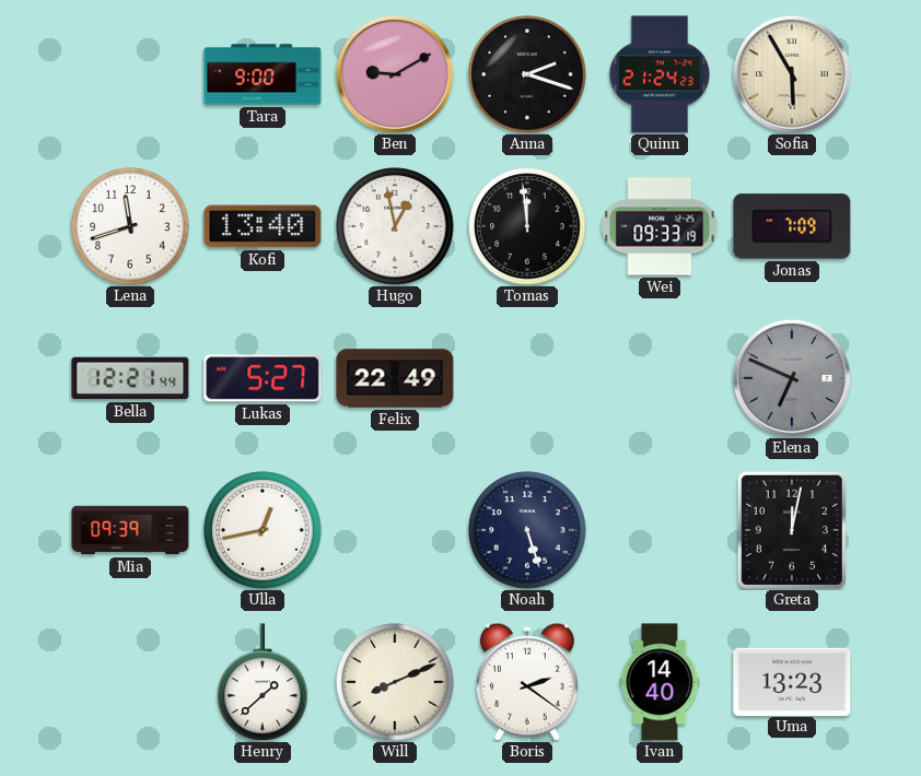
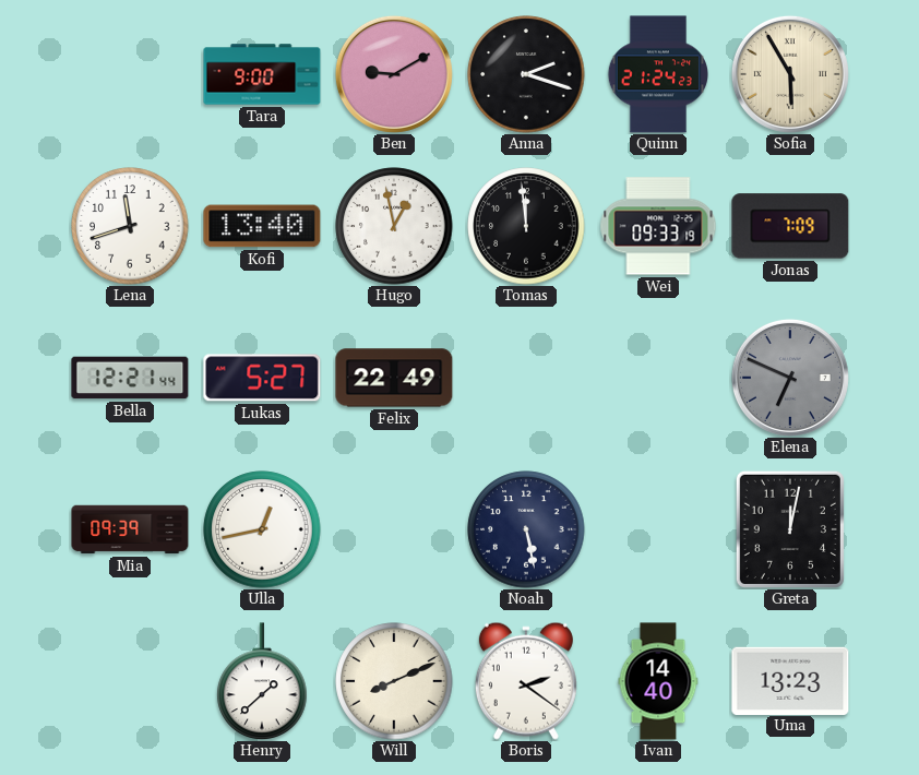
Noah: 5:27 -> 5:28 (526, 529)
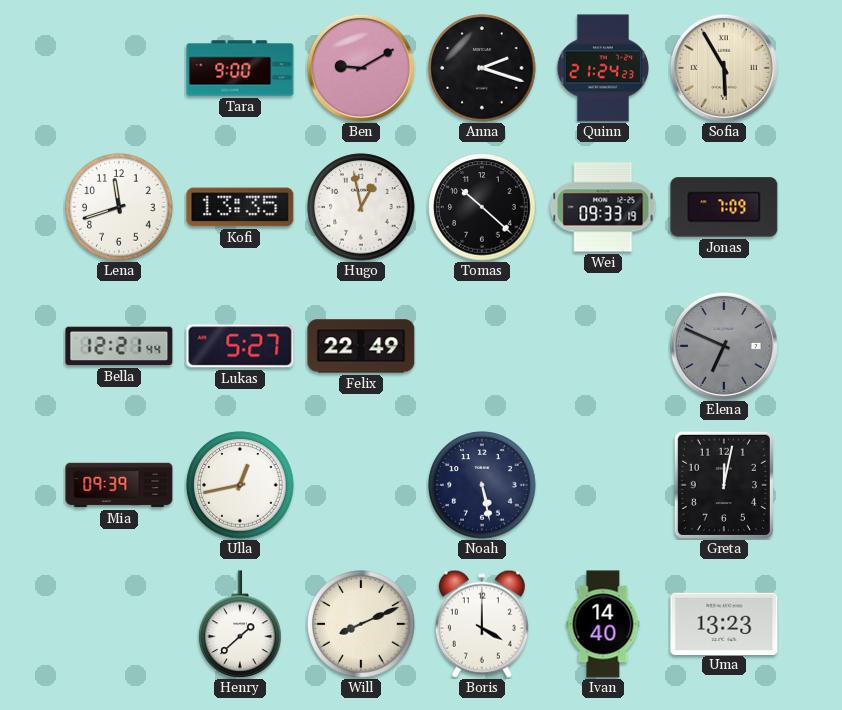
Kofi: 13:40 -> 13:35 (240, 207)
Tomas: 11:59 -> 10:22 (482, 207)
Boris: 2:21 -> 4:00 (482, 624)
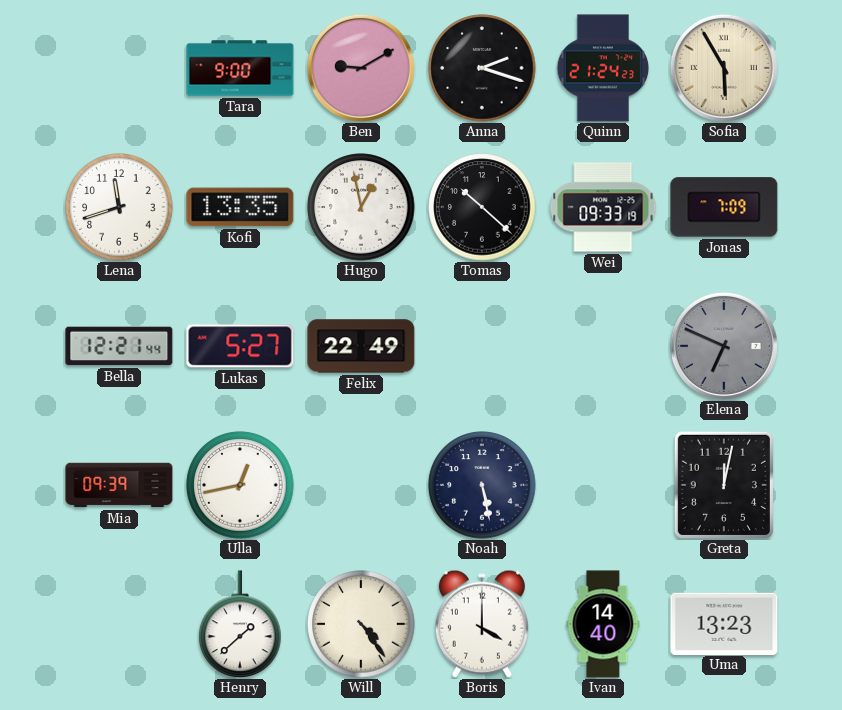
Will: 8:11 -> 4:24 (361, 624)
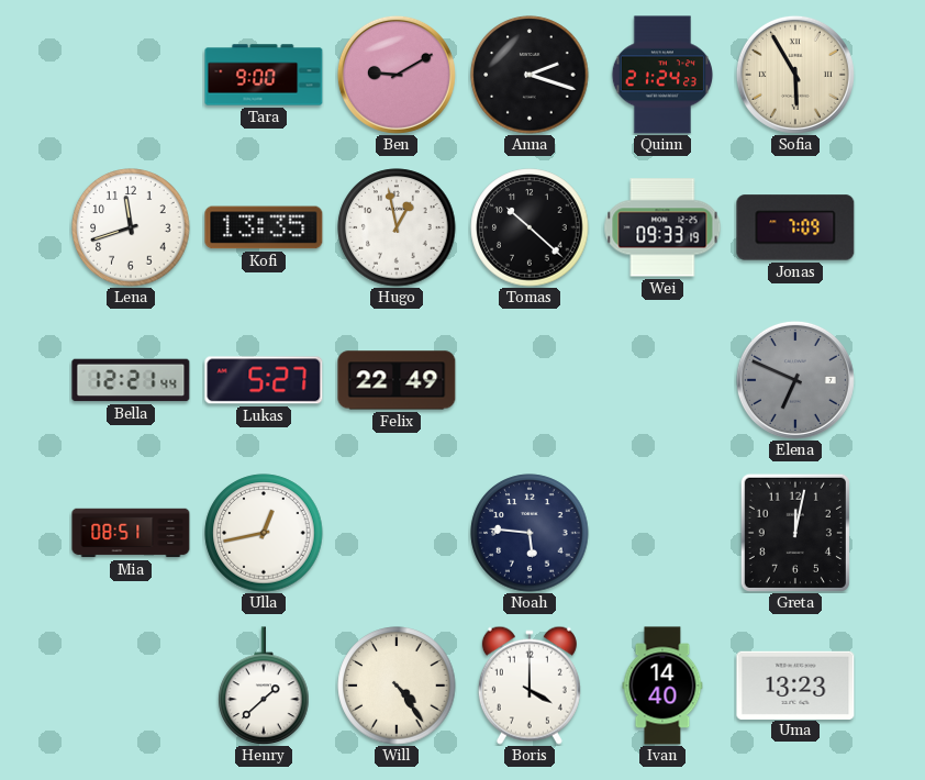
Mia: 09:39 -> 08:51 (131, 533)
Noah: 5:28 -> 5:46 (530, 533)
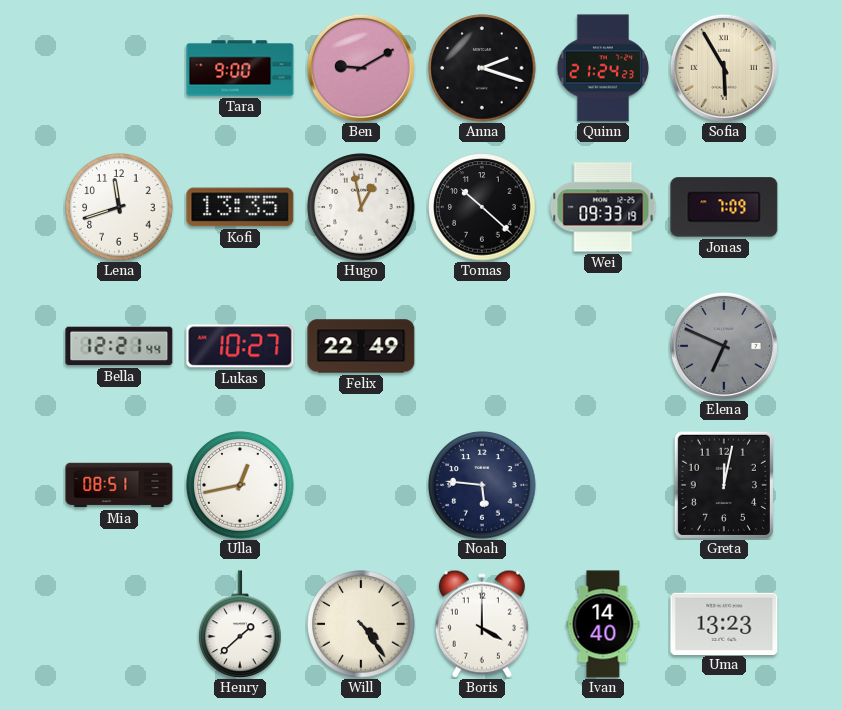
Lukas: 5:27 -> 10:27 (240, 346)
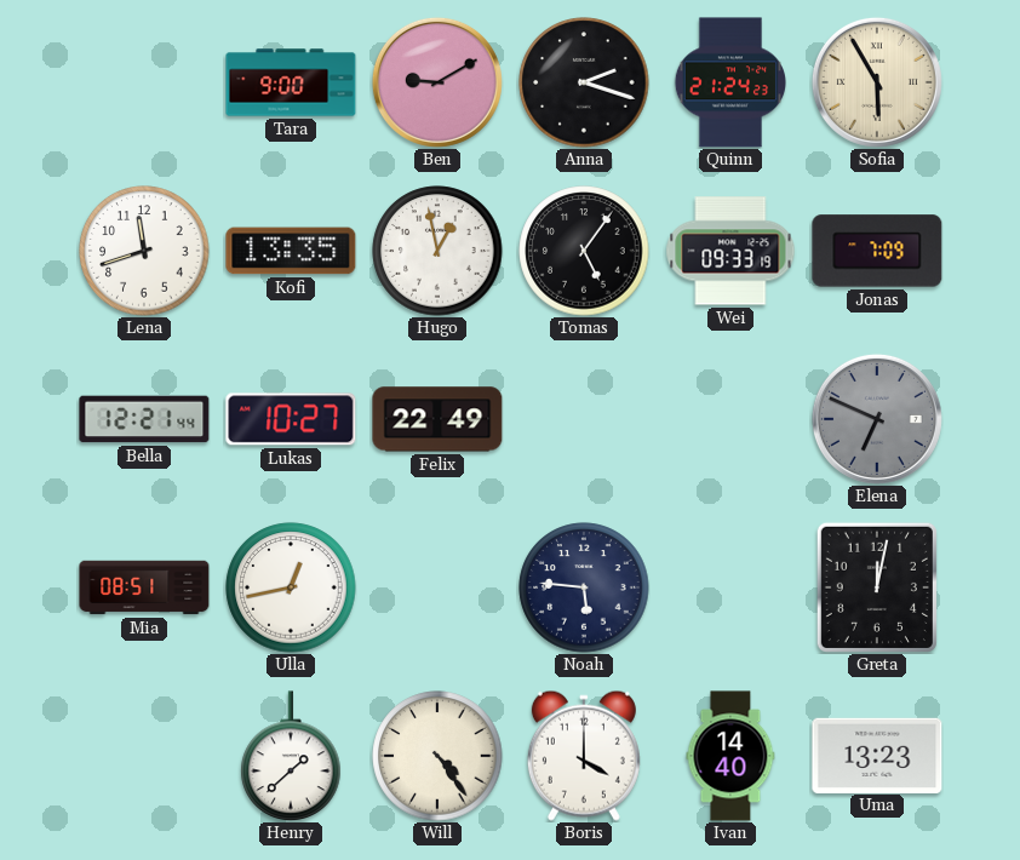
Tomas: 10:22 -> 5:06 (584, 251)
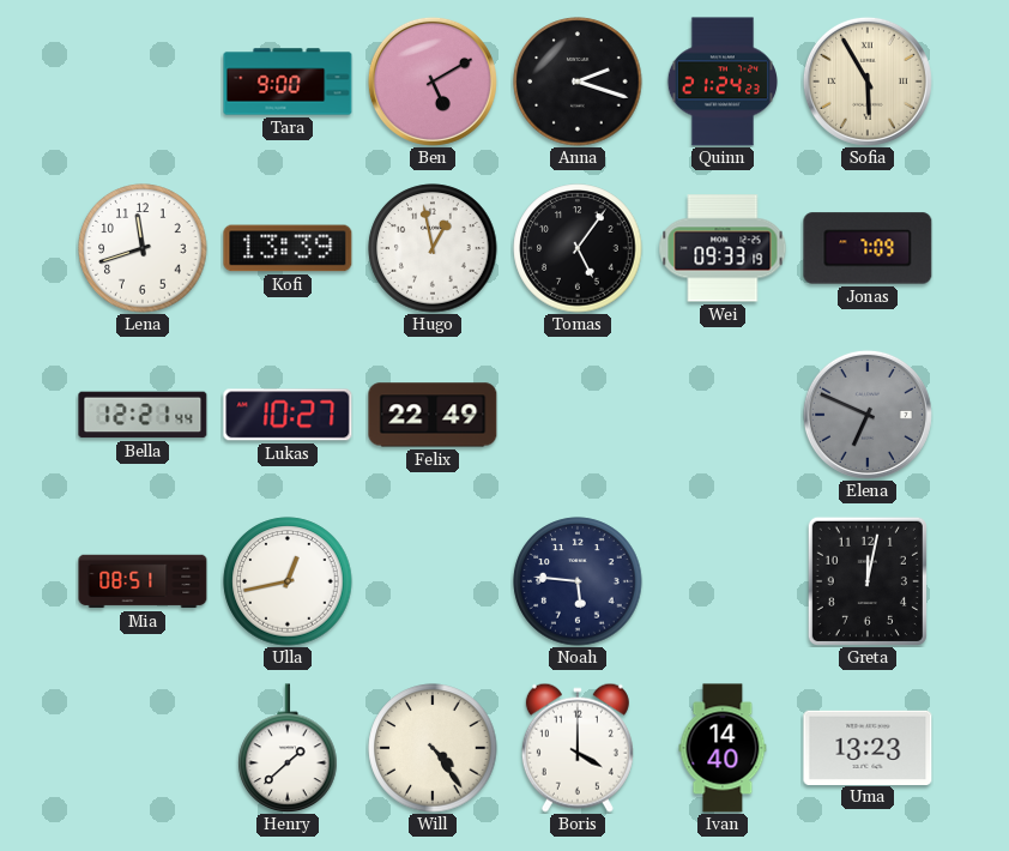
Ben: 9:10 -> 5:10 (433, 82)
Kofi: 13:35 -> 13:39 (288, 248)
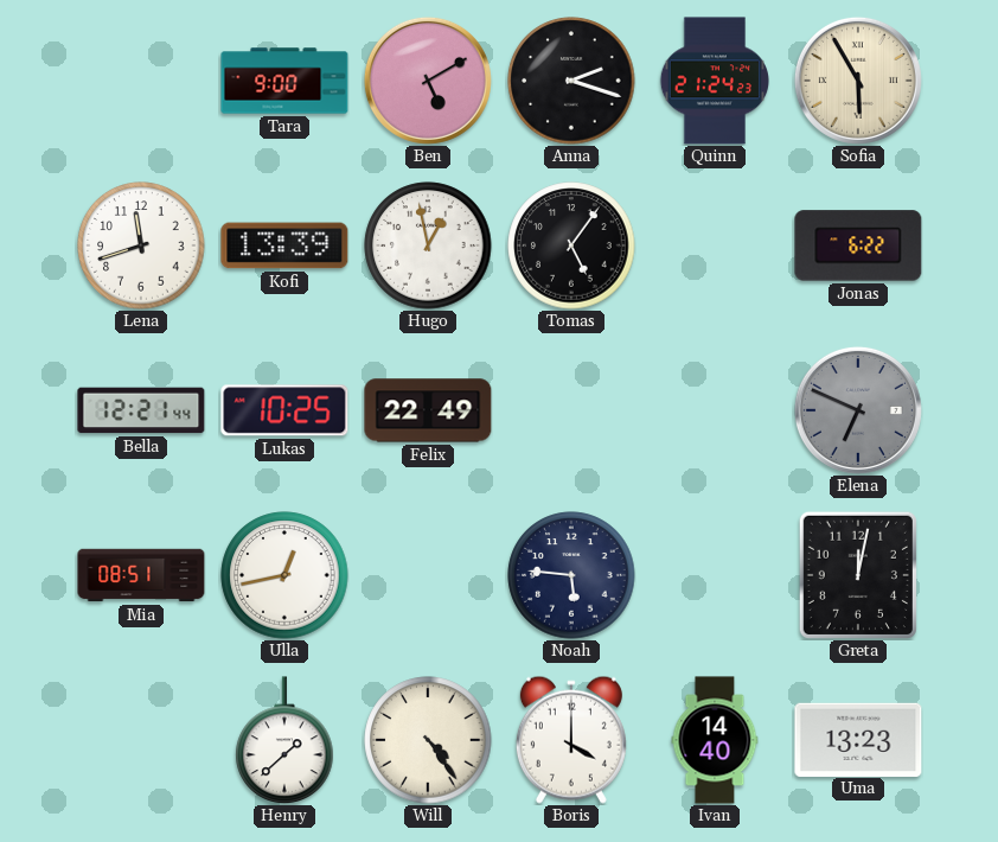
Wei: 09:33 -> none (723, 248)
Jonas: 7:09 -> 6:22 (858, 245)
Lukas: 10:27 -> 10:25 (284, 410)
